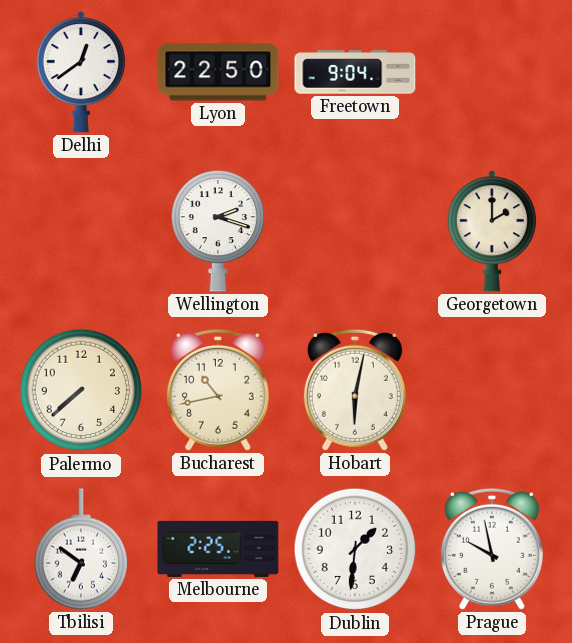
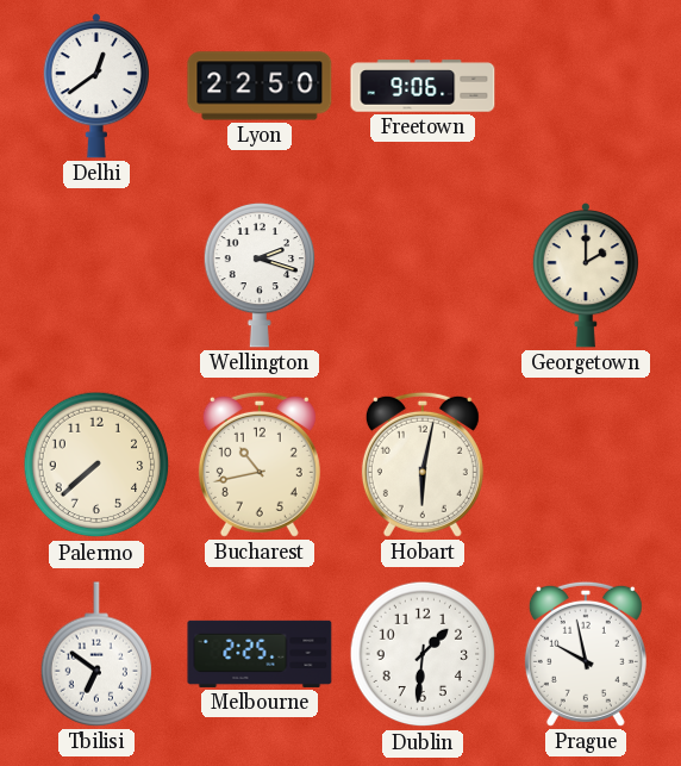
Freetown: 9:04 -> 9:06 (423, 86)
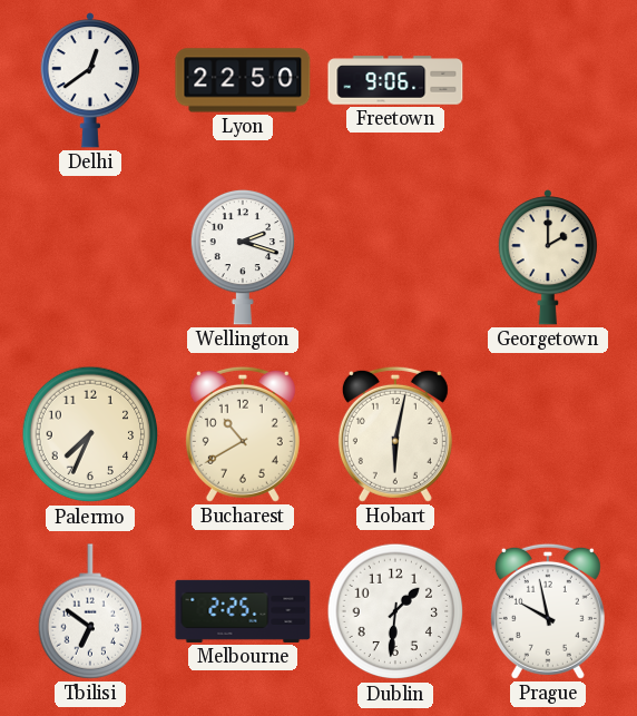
Palermo: 7:38 -> 7:34 (90, 434)
Bucharest: 10:43 -> 10:40 (243, 434)
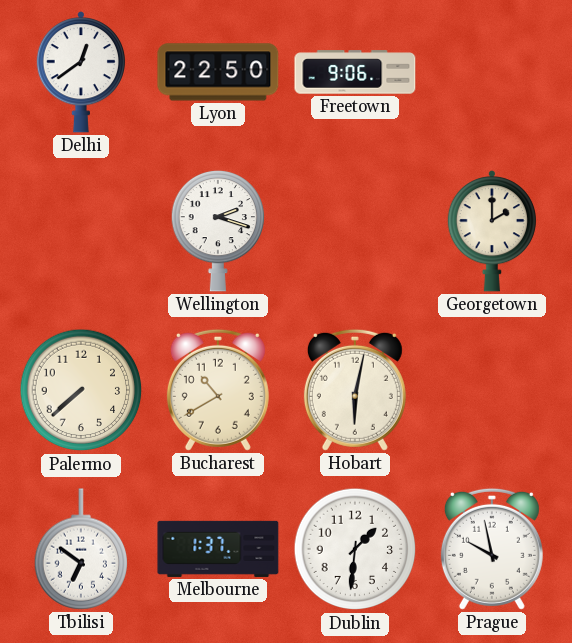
Palermo: 7:34 -> 7:38 (81, 390)
Melbourne: 2:25 -> 1:37 (218, 549)
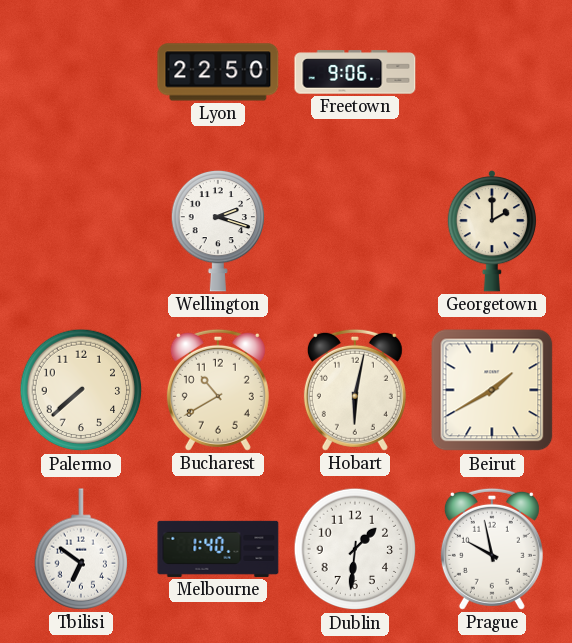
Delhi: 12:39 -> none (81, 72)
Beirut: none -> 1:40 (492, 390)
Melbourne: 1:37 -> 1:40 (218, 549)
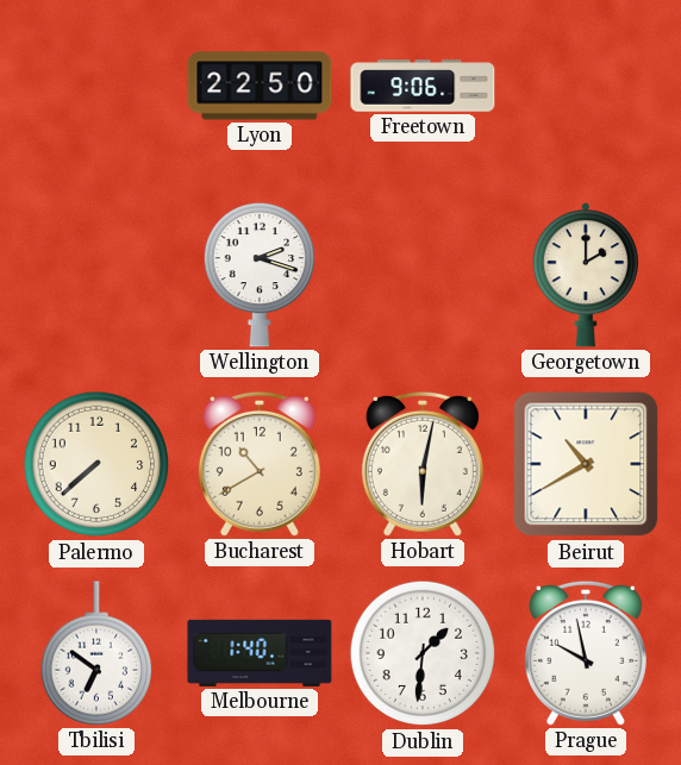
Beirut: 1:40 -> 10:40 (586, 464)
